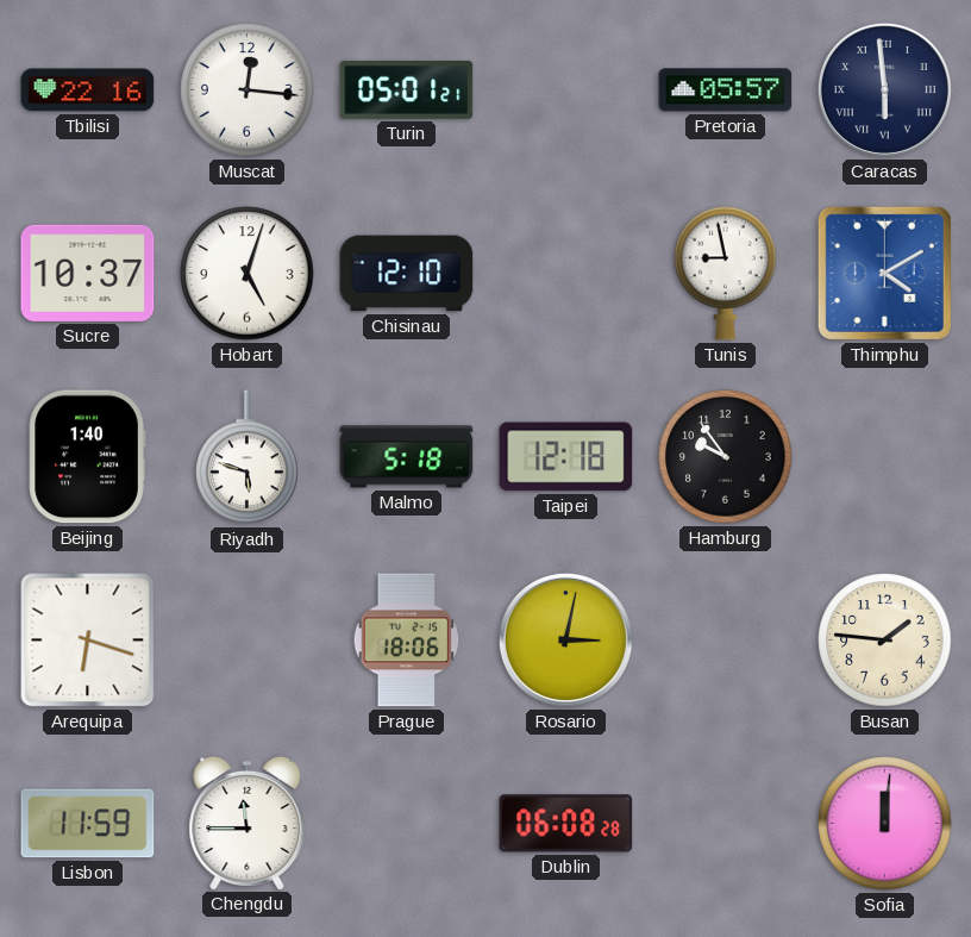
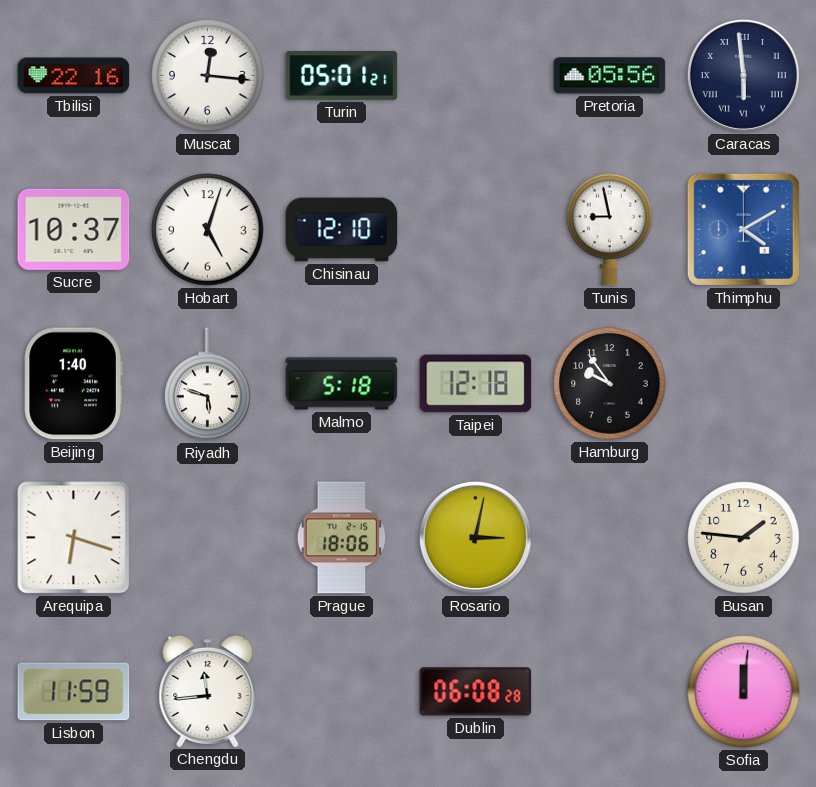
Pretoria: 05:57 -> 05:56 (610, 76)
Chengdu: 11:45 -> 11:44 (208, 691)
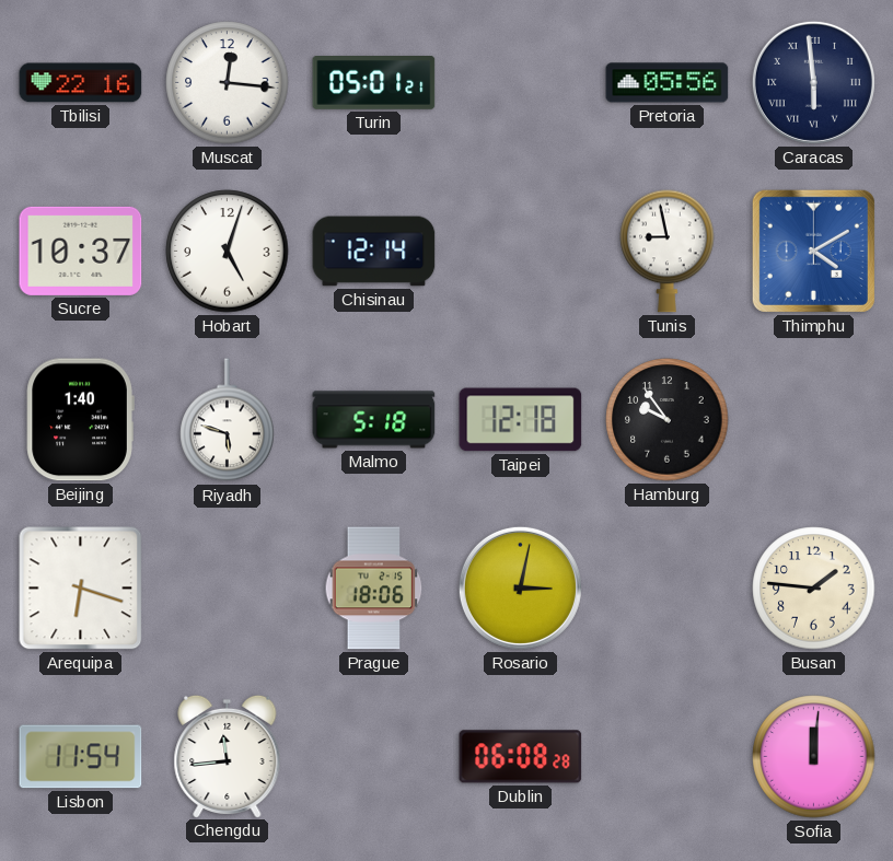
Chisinau: 12:10 -> 12:14 (374, 252)
Lisbon: 11:59 -> 11:54 (81, 757)
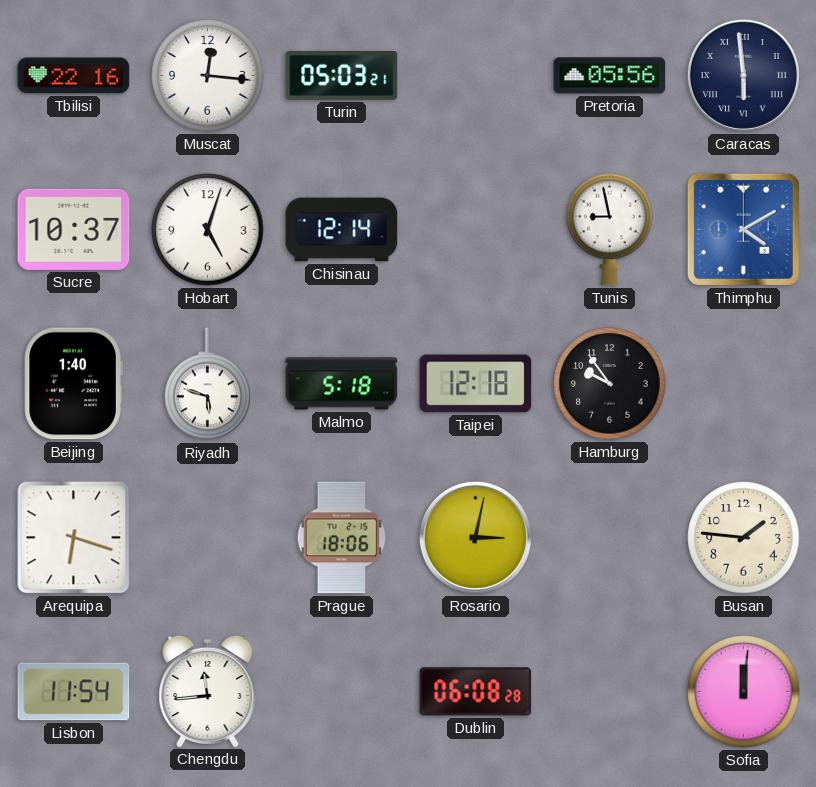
Turin: 05:01 -> 05:03 (342, 76)
